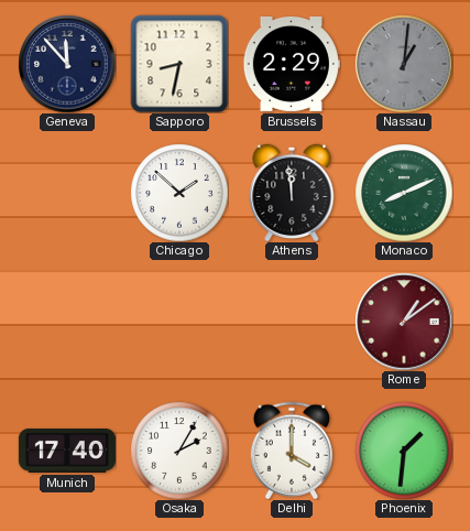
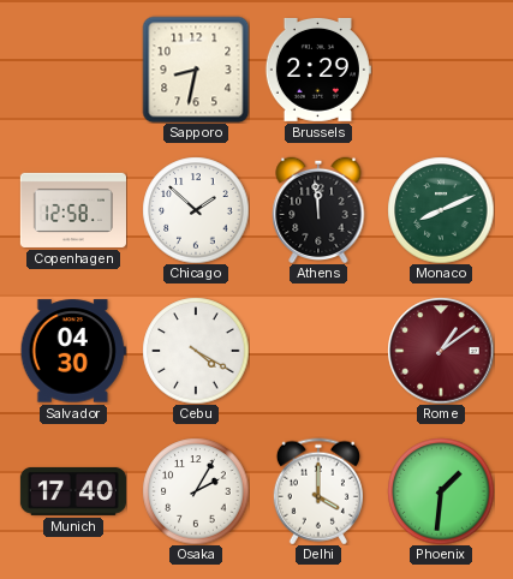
Geneva: 11:53 -> none (67, 64)
Nassau: 1:01 -> none (404, 64)
Copenhagen: none -> 12:58 (73, 210)
Salvador: none -> 04:30 (73, 351)
Cebu: none -> 4:20 (196, 351)
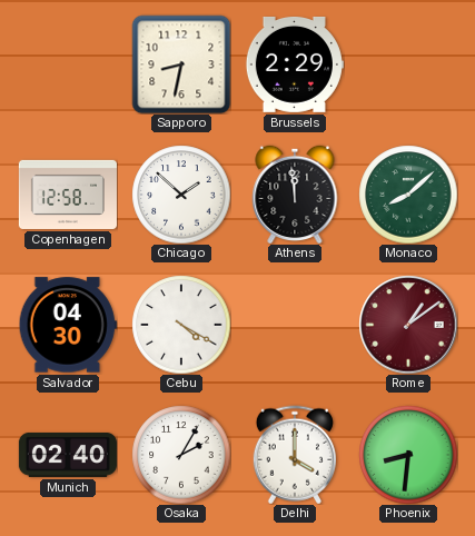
Monaco: 8:11 -> 8:08 (408, 195)
Munich: 17:40 -> 02:40 (68, 455)
Phoenix: 1:31 -> 8:31 (408, 455)
